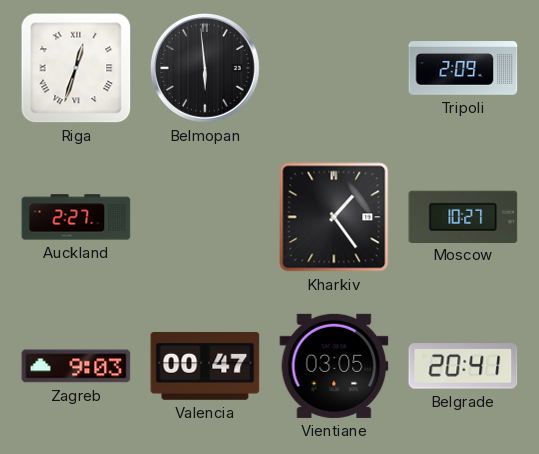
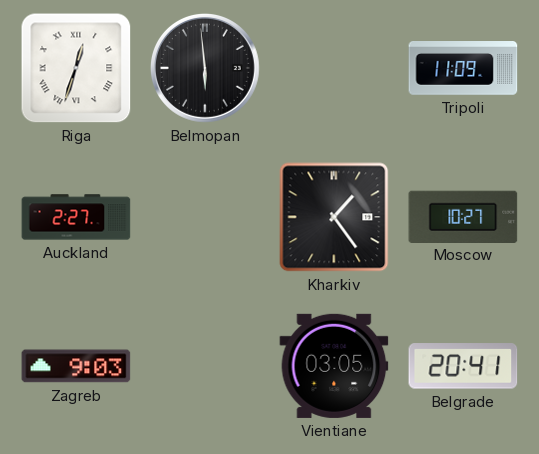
Tripoli: 2:09 -> 11:09 (463, 69)
Valencia: 00:47 -> none (205, 366)
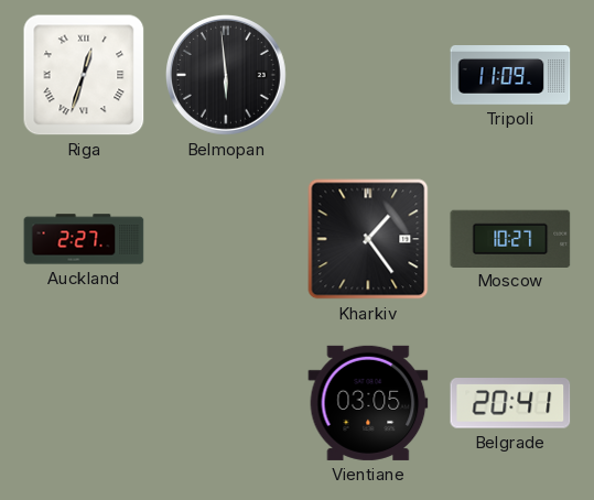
Zagreb: 9:03 -> none (76, 366)
